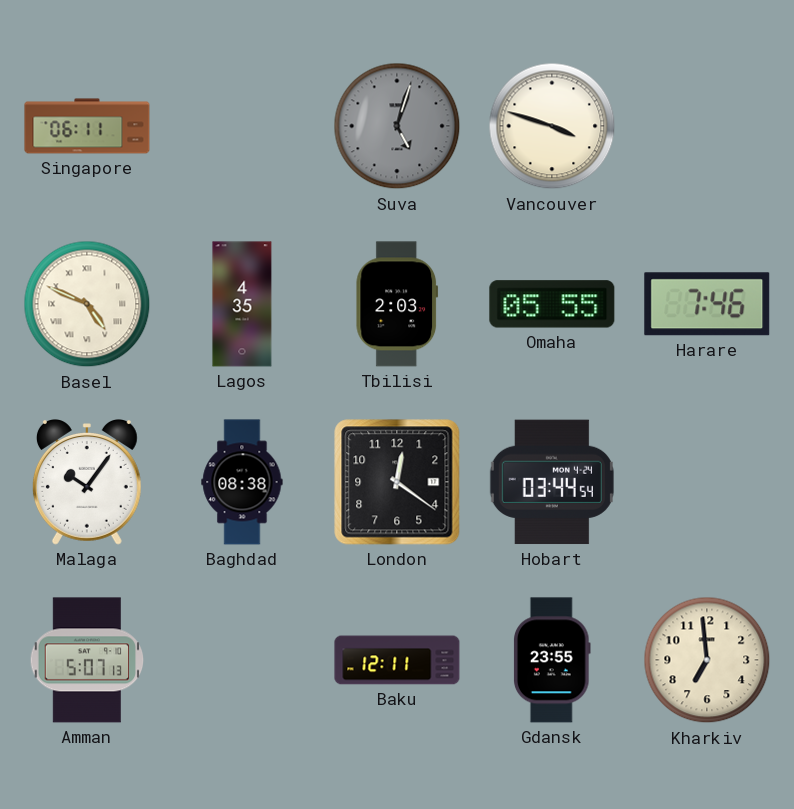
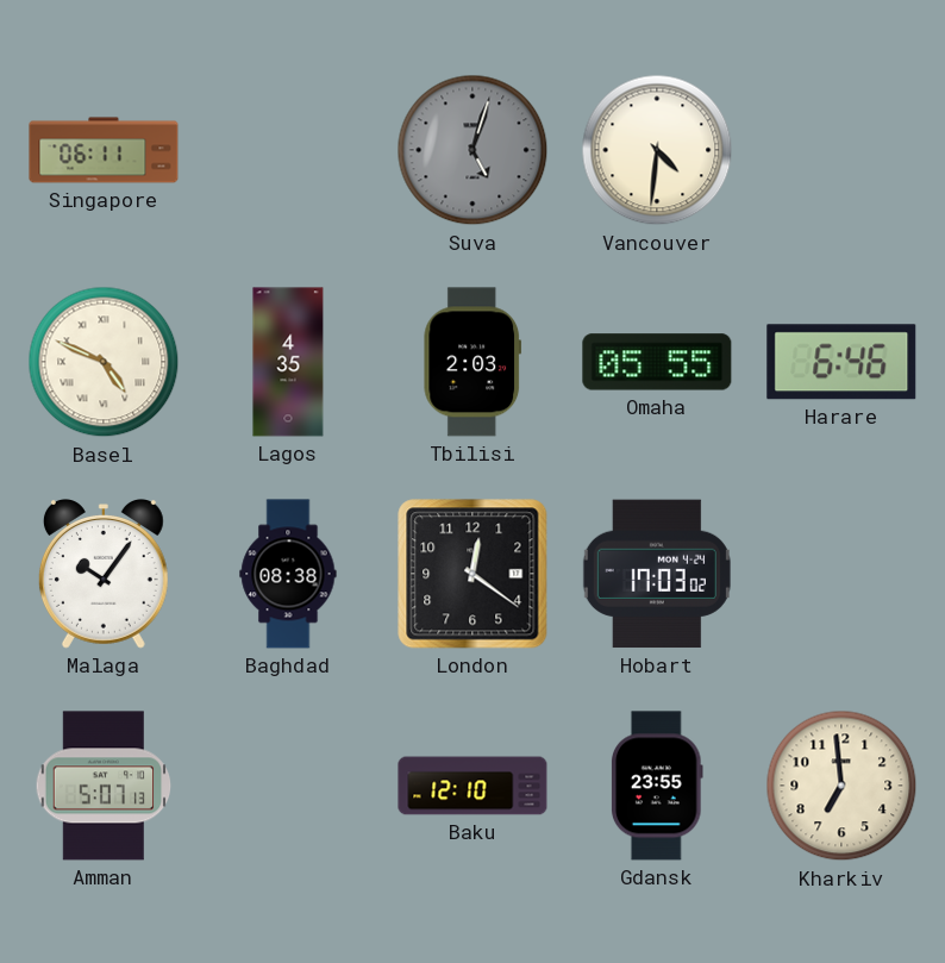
Vancouver: 3:48 -> 4:31 (657, 150)
Harare: 7:46 -> 6:46 (841, 362)
Hobart: 03:44 -> 17:03 (657, 574)
Baku: 12:11 -> 12:10 (472, 786)
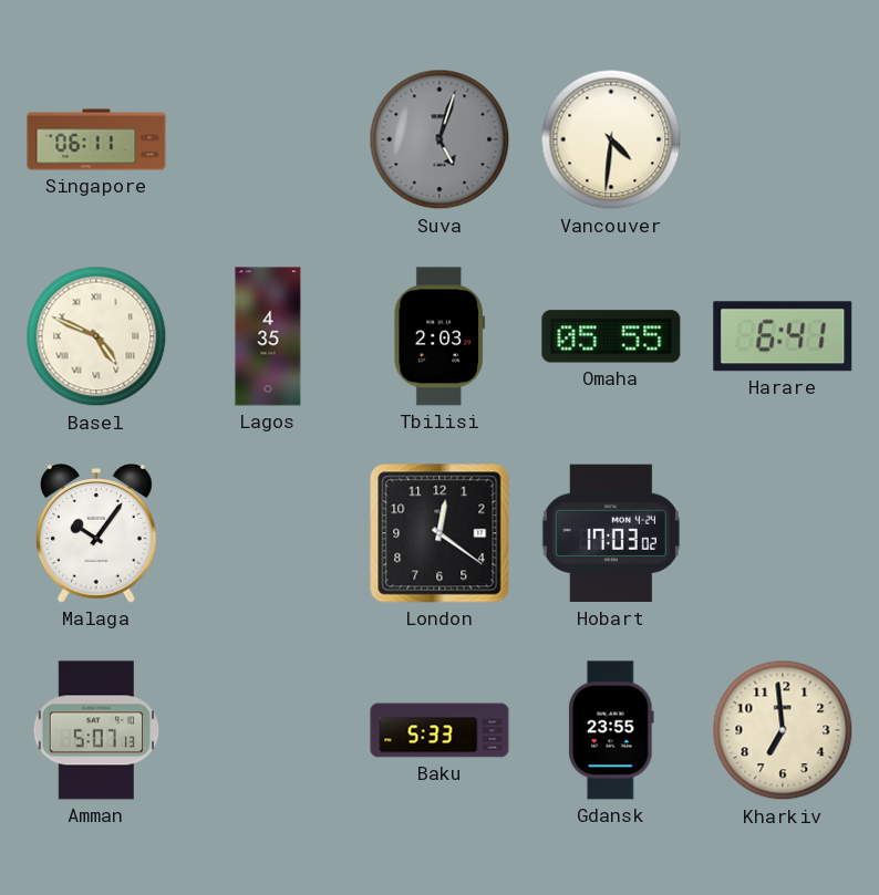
Harare: 6:46 -> 6:41 (783, 336)
Baghdad: 08:38 -> none (288, 574)
Baku: 12:10 -> 5:33 (439, 730)
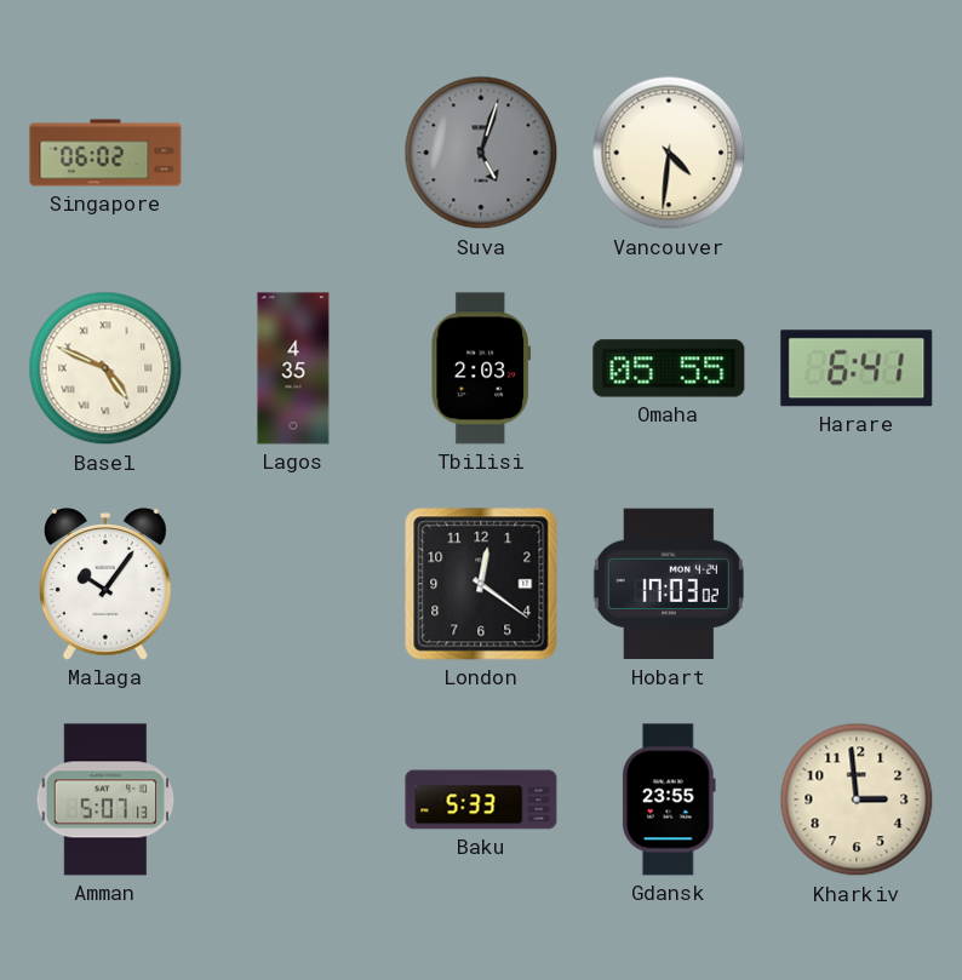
Singapore: 06:11 -> 06:02 (105, 153)
Kharkiv: 6:59 -> 2:59 (857, 800)
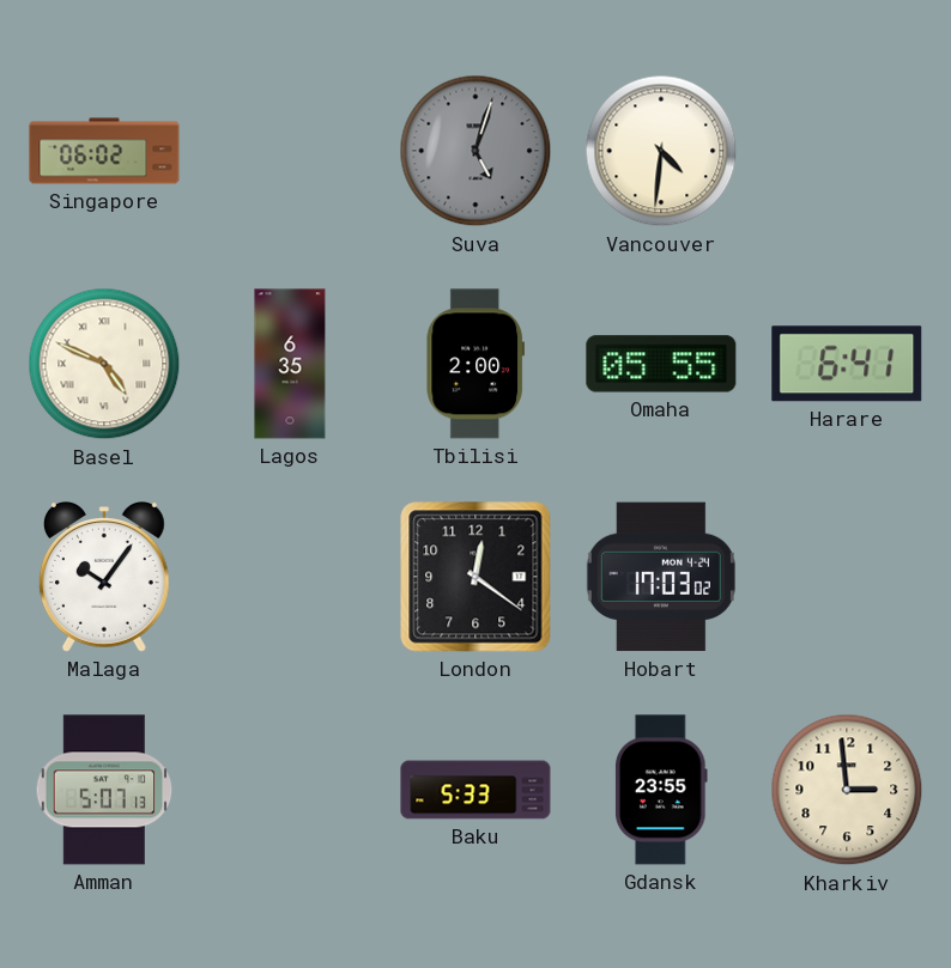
Lagos: 4:35 -> 6:35 (290, 364)
Tbilisi: 2:03 -> 2:00 (476, 364)
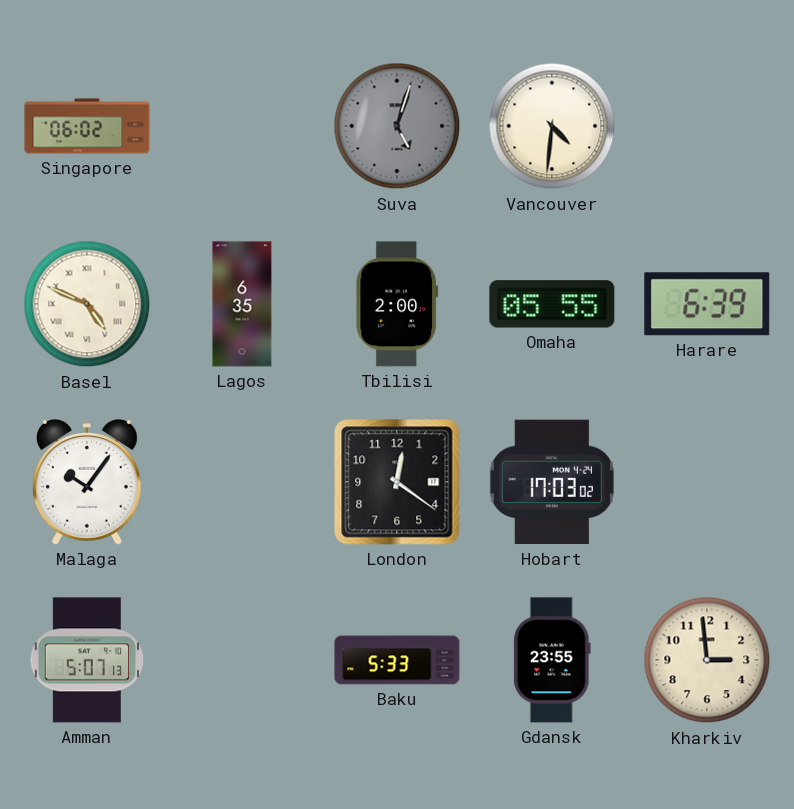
Harare: 6:41 -> 6:39 (707, 304)
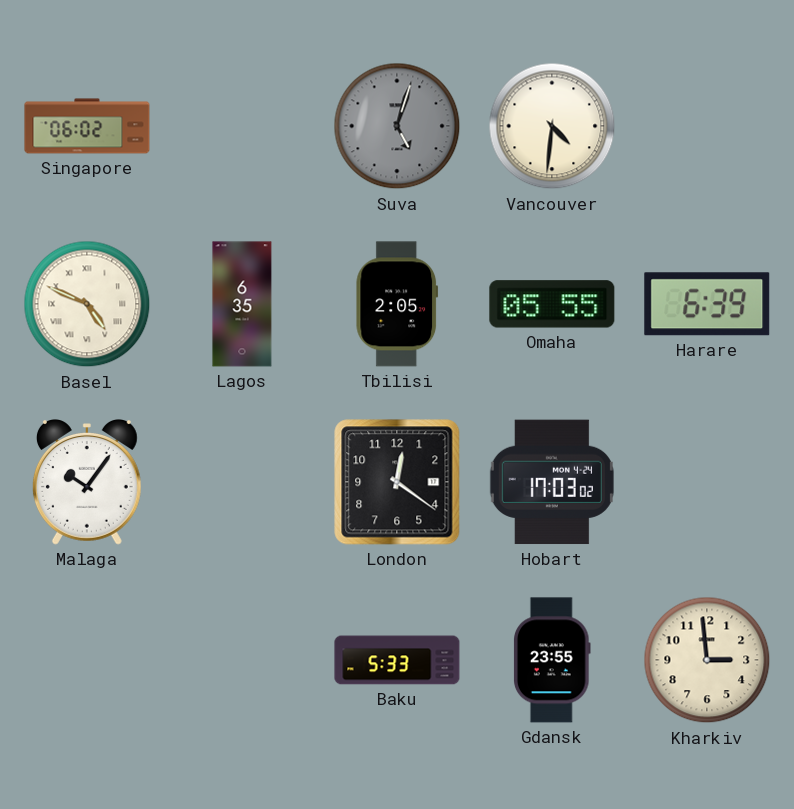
Tbilisi: 2:00 -> 2:05 (397, 304)
Amman: 5:07 -> none (87, 660)
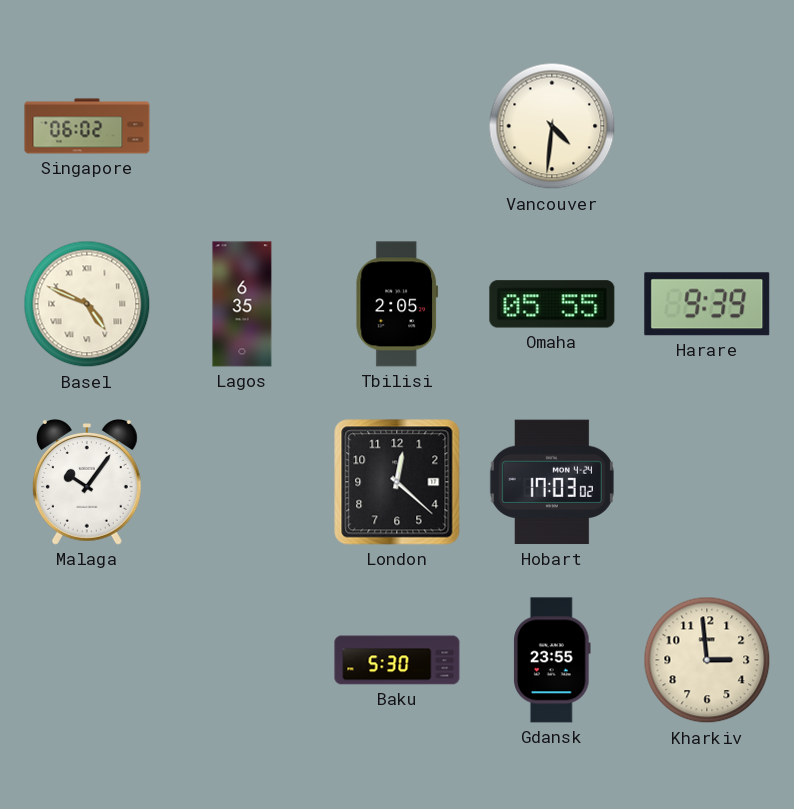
Suva: 5:03 -> none (397, 126)
Harare: 6:39 -> 9:39 (707, 304)
London: 12:21 -> 12:22 (397, 482)
Baku: 5:33 -> 5:30 (397, 660)
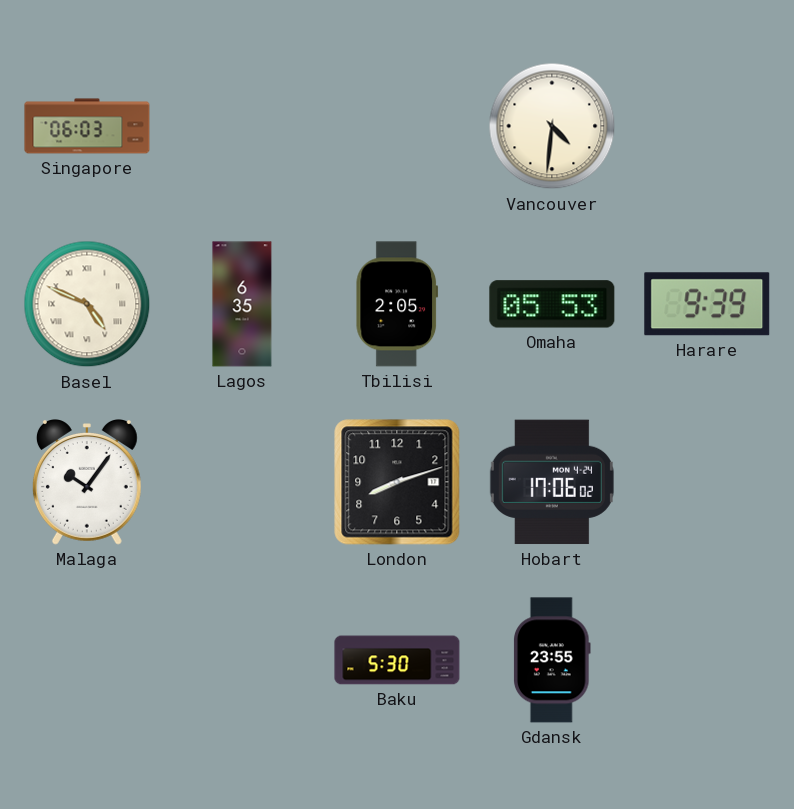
Singapore: 06:02 -> 06:03 (87, 126)
Omaha: 05:55 -> 05:53 (552, 304)
London: 12:22 -> 8:12 (397, 482)
Hobart: 17:03 -> 17:06 (552, 482)
Kharkiv: 2:59 -> none (707, 660)
